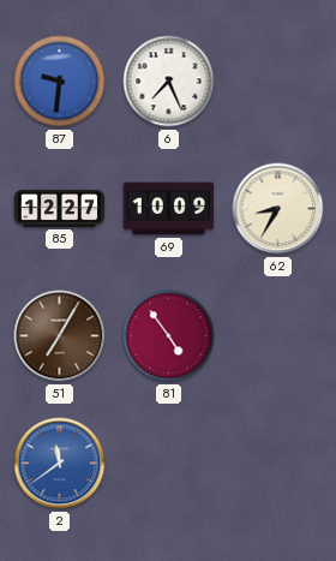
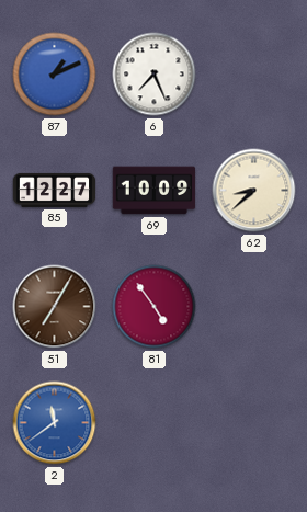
87: 9:31 -> 1:11 (55, 75)
62: 8:35 -> 8:38 (254, 191)
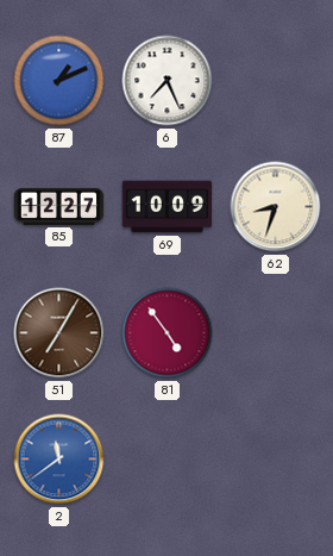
62: 8:38 -> 8:33 (276, 207)
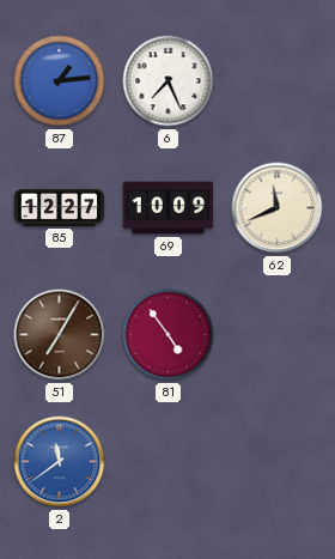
87: 1:11 -> 1:14 (60, 81)
62: 8:33 -> 11:41 (278, 208)
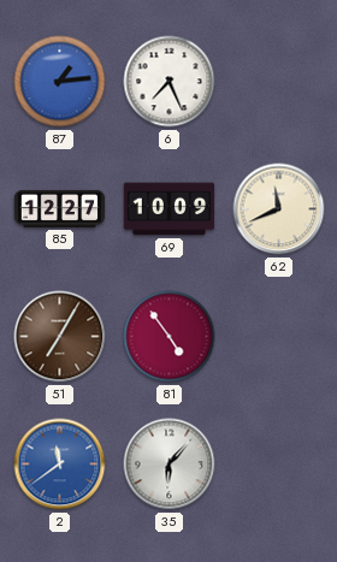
35: none -> 6:07 (170, 465)
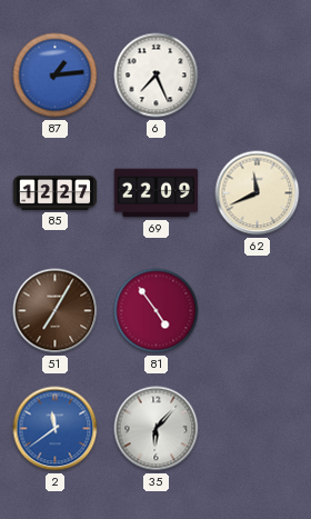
69: 10:09 -> 22:09 (157, 193)
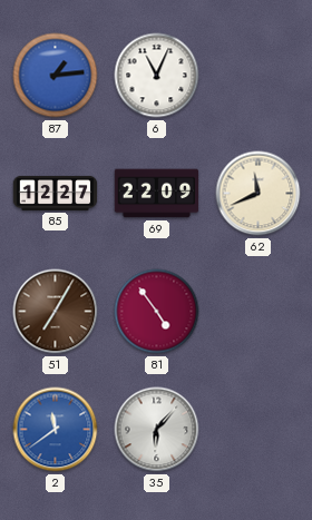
6: 7:26 -> 11:04 (157, 76)
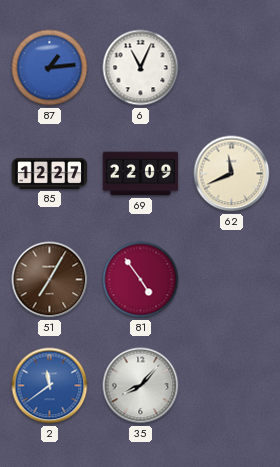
35: 6:07 -> 8:07 (141, 386)
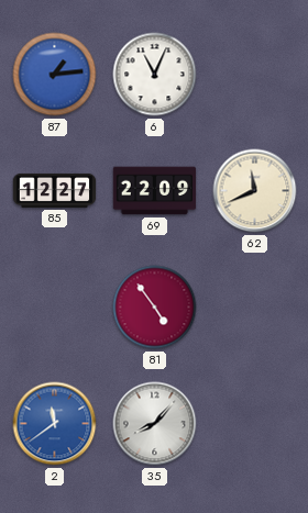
51: 7:05 -> none (50, 280)
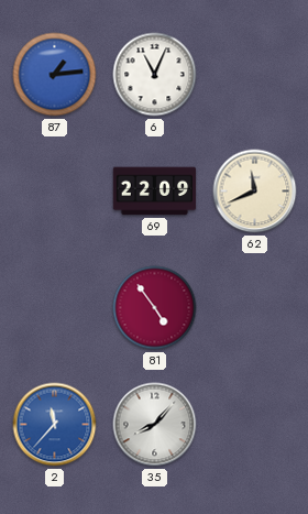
85: 12:27 -> none (55, 190)
2: 11:39 -> 11:37 (55, 425)
